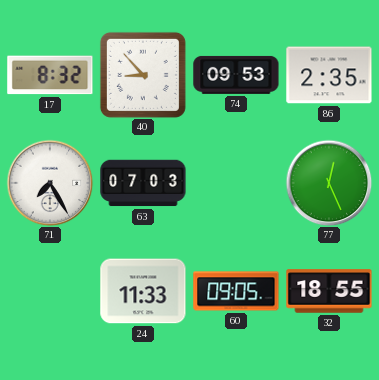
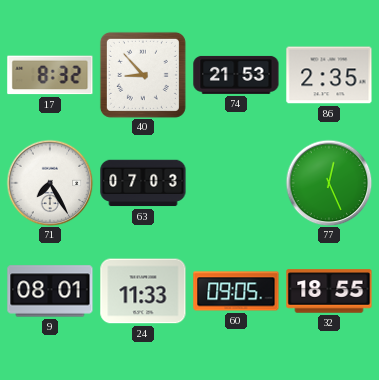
74: 09:53 -> 21:53 (236, 75)
9: none -> 08:01 (50, 291)
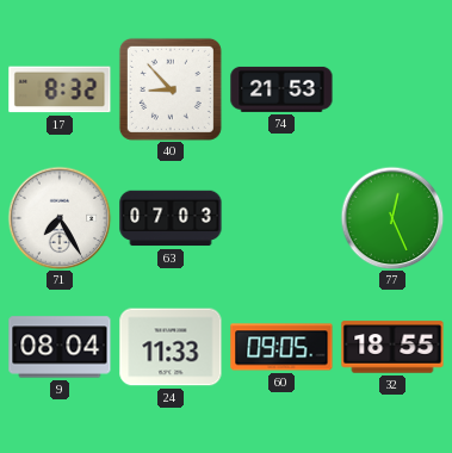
86: 2:35 -> none (329, 75)
9: 08:01 -> 08:04 (60, 347)
